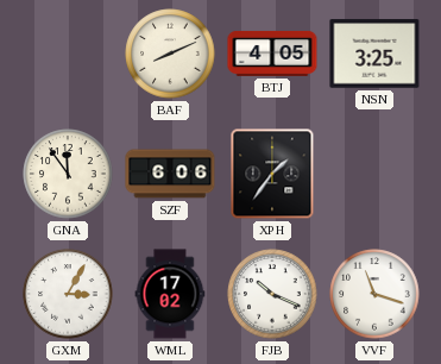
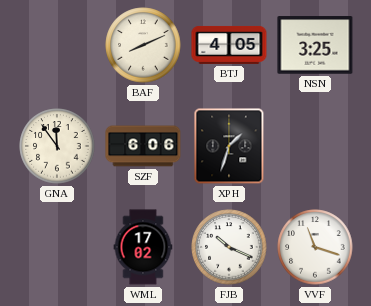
XPH: 1:36 -> 1:33 (229, 146)
GXM: 3:05 -> none (68, 294)
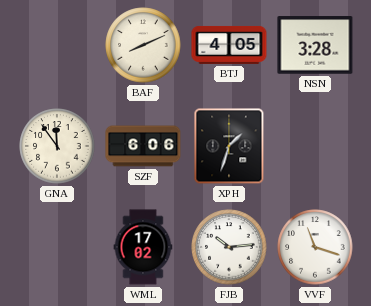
NSN: 3:25 -> 3:28 (315, 45)
FJB: 10:19 -> 10:14 (229, 247)
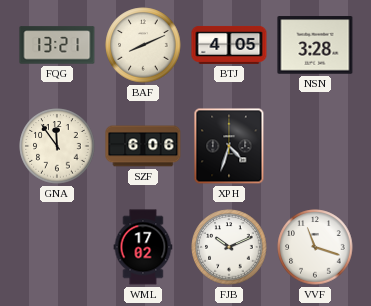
FQG: none -> 13:21 (57, 45)
XPH: 1:33 -> 4:33 (229, 146)
FJB: 10:14 -> 10:11 (229, 247)
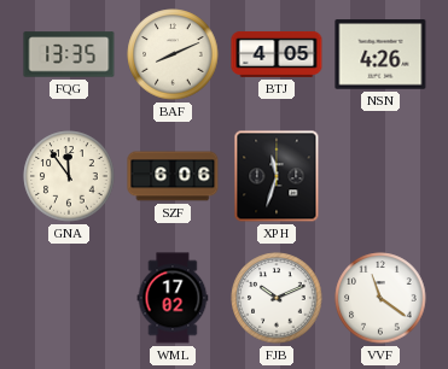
FQG: 13:21 -> 13:35 (69, 54)
NSN: 3:28 -> 4:26 (380, 54)
XPH: 4:33 -> 11:33 (277, 176)
VVF: 11:18 -> 11:21 (380, 298)
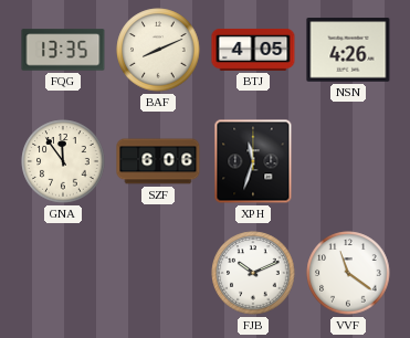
WML: 17:02 -> none (173, 298)
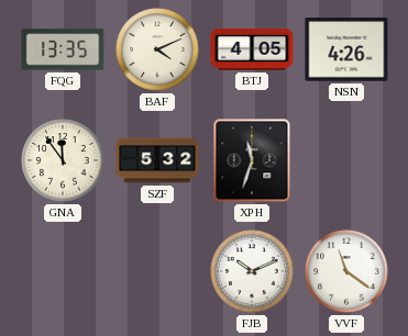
BAF: 8:11 -> 4:11 (157, 49)
SZF: 6:06 -> 5:32 (157, 160)
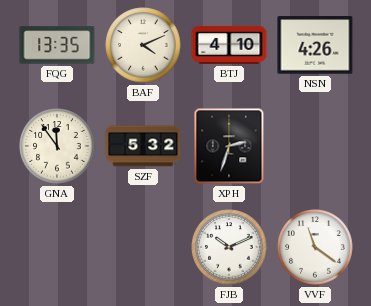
BTJ: 4:05 -> 4:10 (229, 45)
XPH: 11:33 -> 2:33 (229, 146)
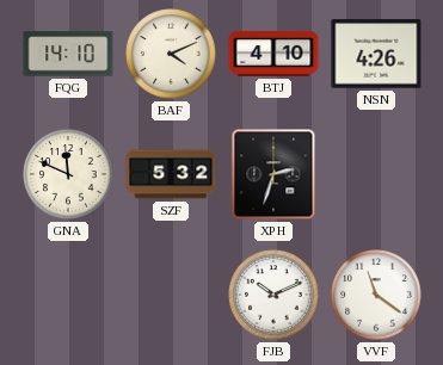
FQG: 13:35 -> 14:10 (68, 54)
GNA: 11:54 -> 11:49 (68, 174)
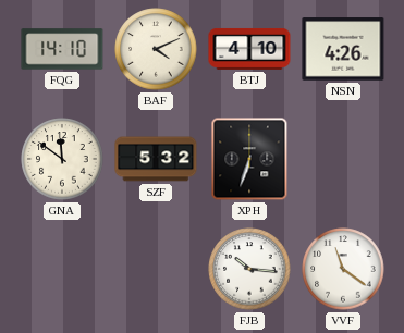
GNA: 11:49 -> 11:51 (62, 159)
XPH: 2:33 -> 6:33 (249, 159)
FJB: 10:11 -> 10:16 (249, 269)
